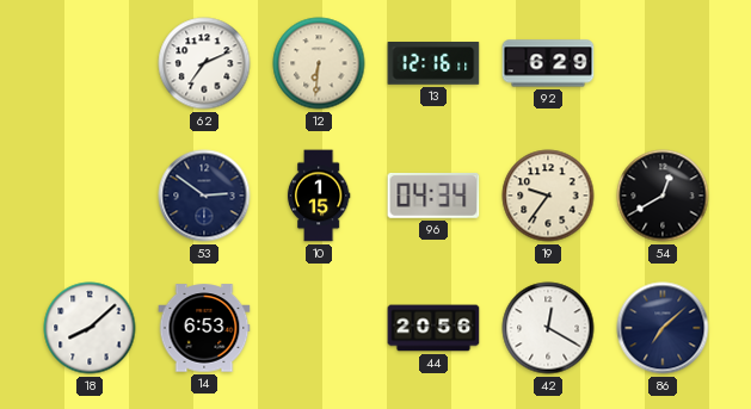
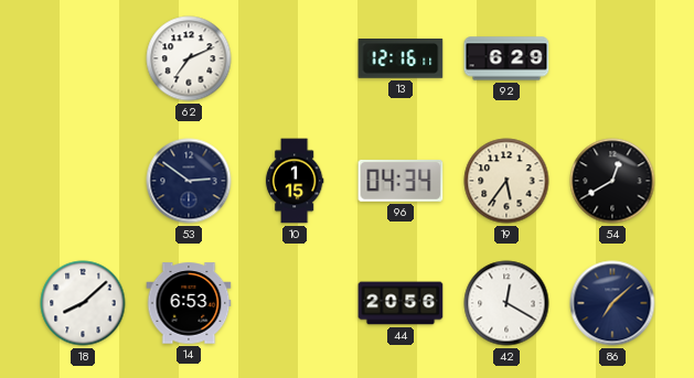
12: 6:31 -> none (319, 63)
19: 9:36 -> 5:36 (506, 181)
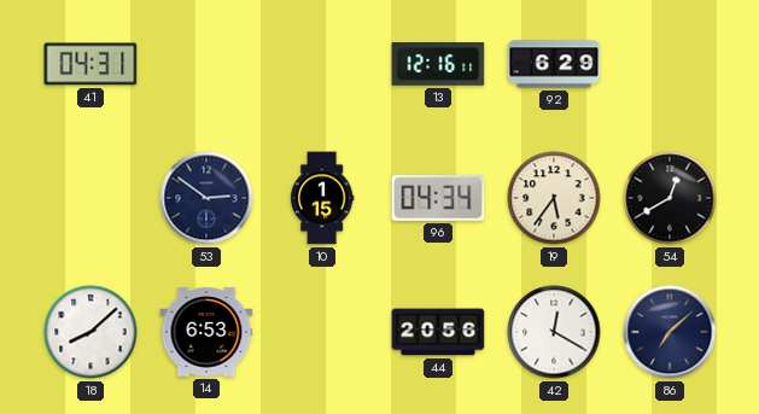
41: none -> 04:31 (91, 64)
62: 7:11 -> none (189, 58)
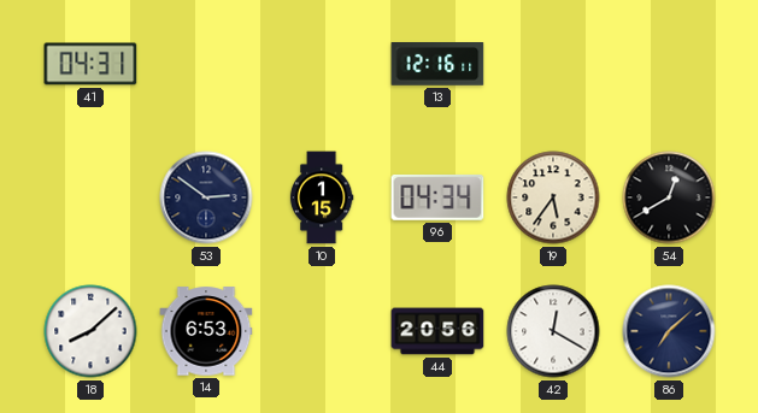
92: 6:29 -> none (554, 64)
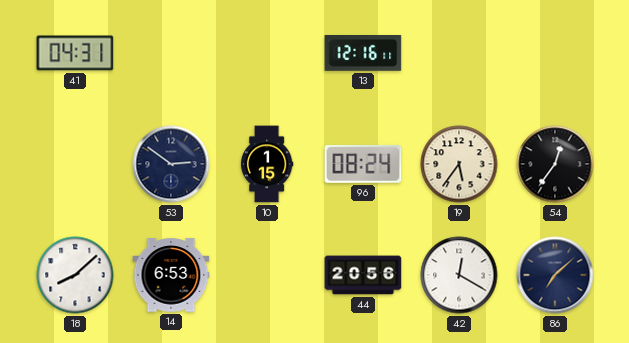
96: 04:34 -> 08:24 (363, 164)
54: 12:40 -> 12:36 (555, 164)
